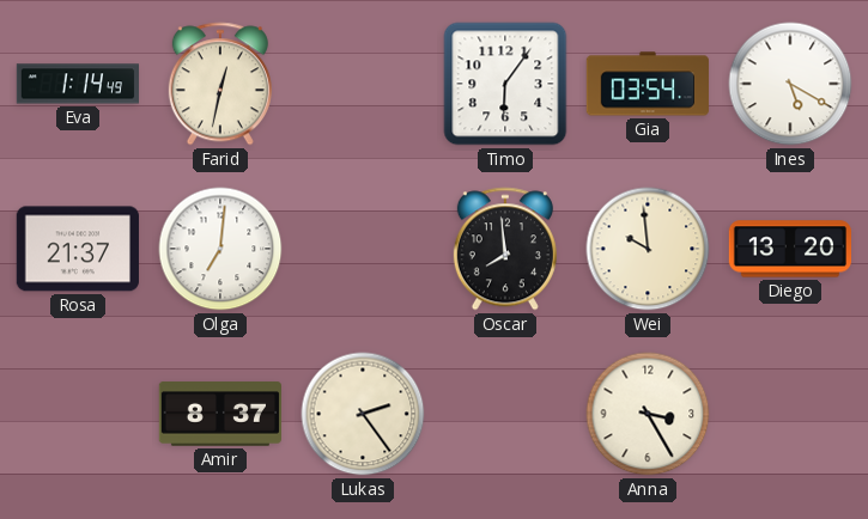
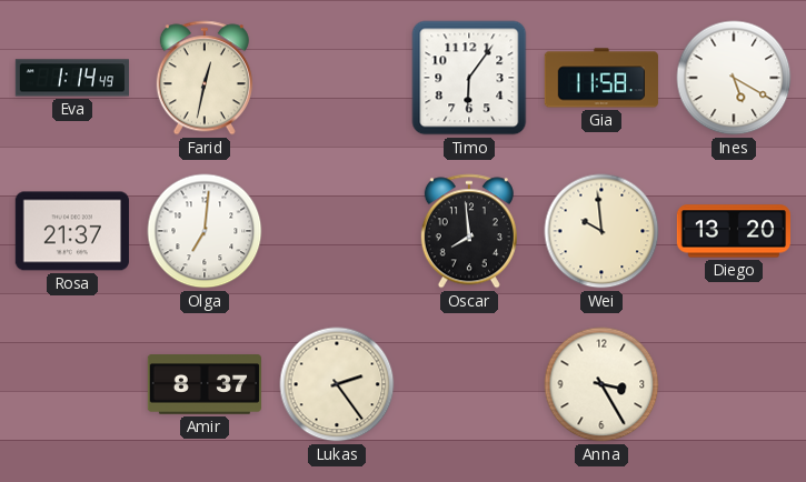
Gia: 03:54 -> 11:58 (600, 78)
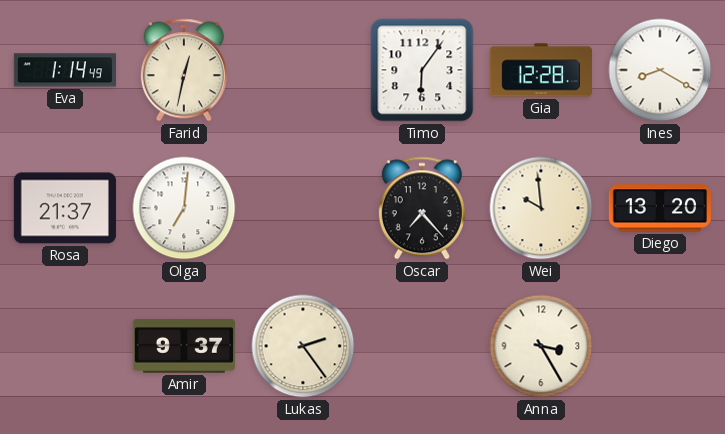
Gia: 11:58 -> 12:28 (540, 70)
Ines: 5:20 -> 8:20 (660, 70)
Oscar: 7:59 -> 7:23 (422, 208)
Amir: 8:37 -> 9:37 (183, 346)
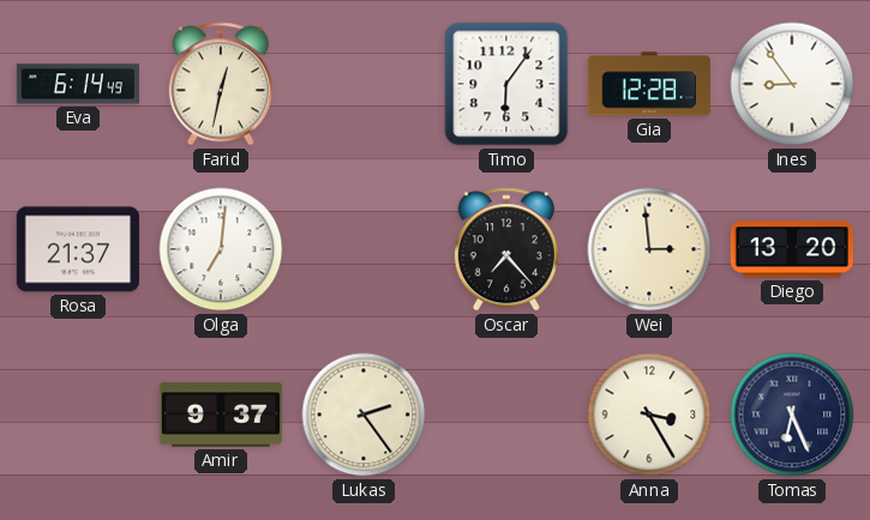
Eva: 1:14 -> 6:14 (77, 84)
Ines: 8:20 -> 8:54 (792, 84)
Wei: 9:59 -> 2:59 (649, 249)
Tomas: none -> 6:26 (792, 415)
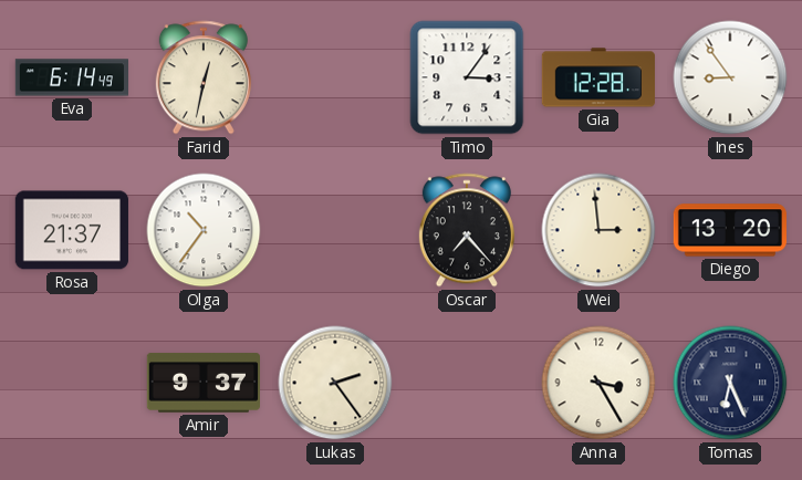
Timo: 6:06 -> 3:06 (467, 77)
Olga: 7:01 -> 10:36 (204, 230)
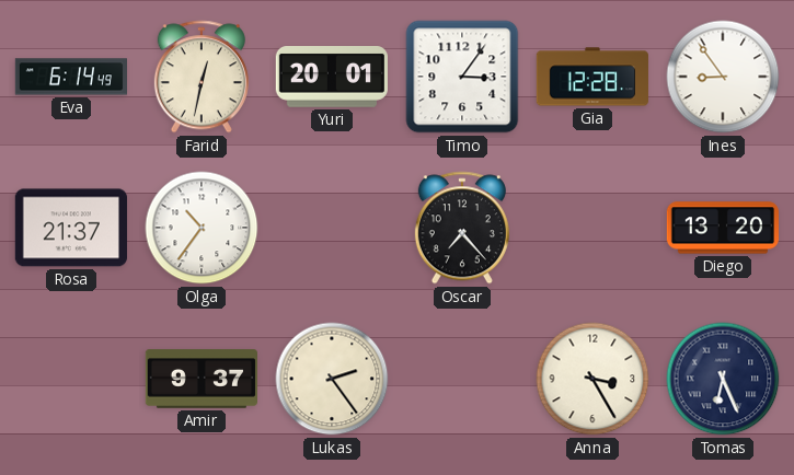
Yuri: none -> 20:01 (331, 78)
Wei: 2:59 -> none (598, 230)
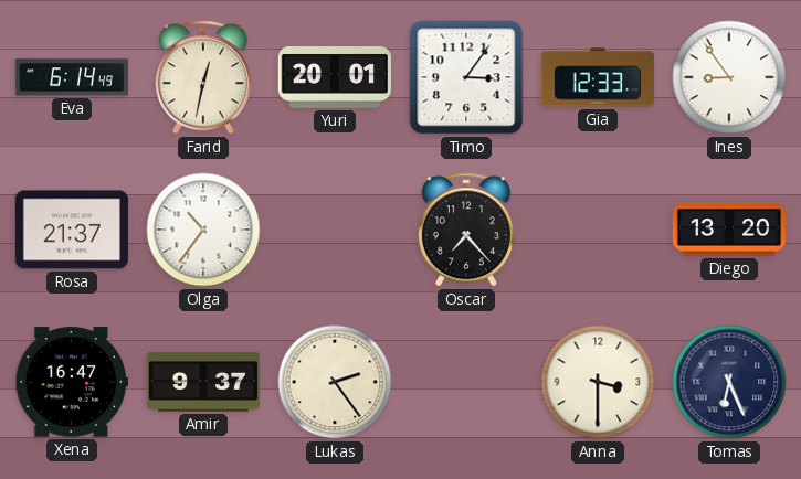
Gia: 12:28 -> 12:33 (597, 77)
Xena: none -> 16:47 (72, 382)
Anna: 3:25 -> 3:30 (598, 382)
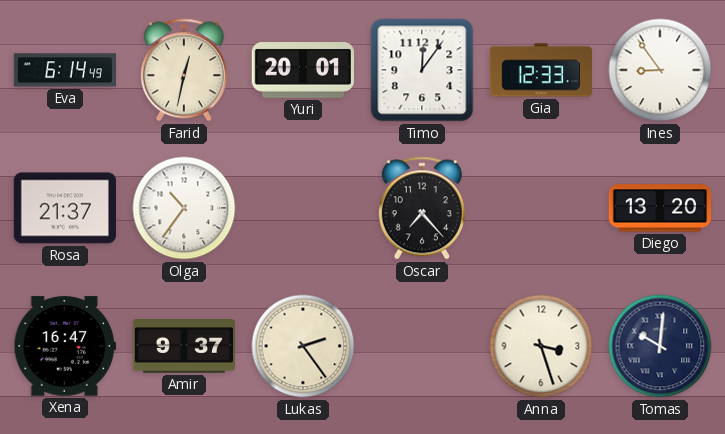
Timo: 3:06 -> 12:06 (422, 70)
Anna: 3:30 -> 3:27 (541, 346)
Tomas: 6:26 -> 10:01 (660, 346)
